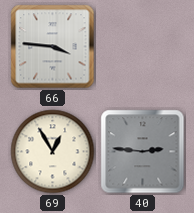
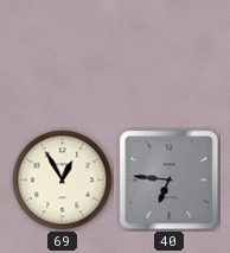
66: 3:46 -> none (53, 47)
40: 2:46 -> 6:46 (170, 181)
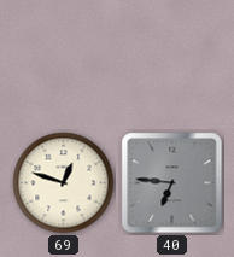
69: 12:55 -> 12:48 (64, 183)
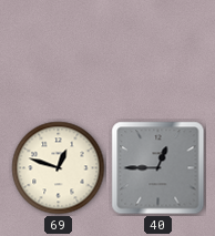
40: 6:46 -> 12:45 (158, 168)
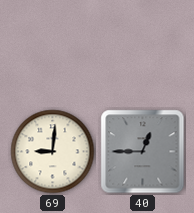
69: 12:48 -> 9:01 (53, 152)
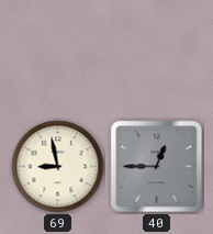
69: 9:01 -> 8:58 (58, 167)
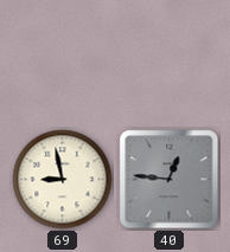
40: 12:45 -> 12:46 (170, 180)
